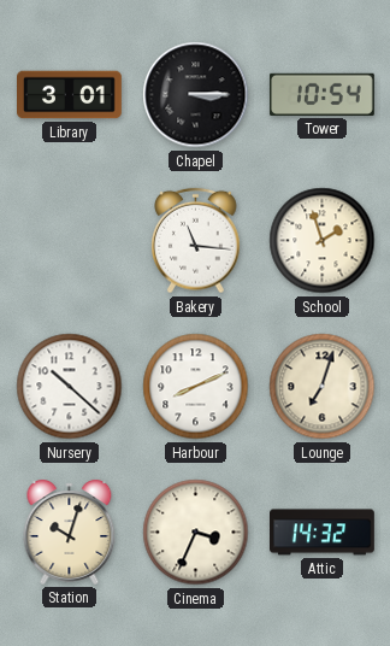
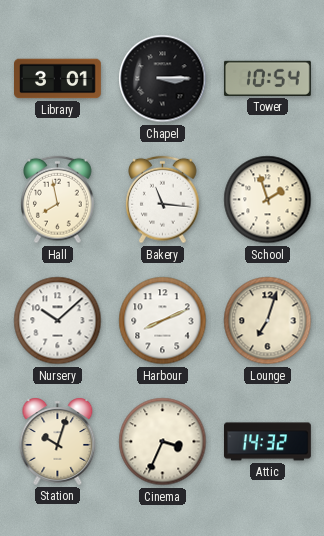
Hall: none -> 7:58 (58, 200)
Nursery: 10:22 -> 10:08 (58, 321)
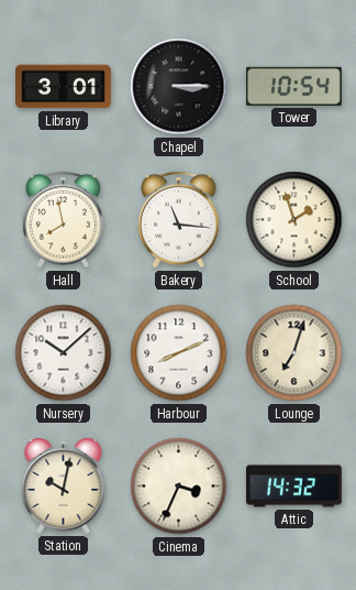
Station: 10:03 -> 10:02 (64, 485)
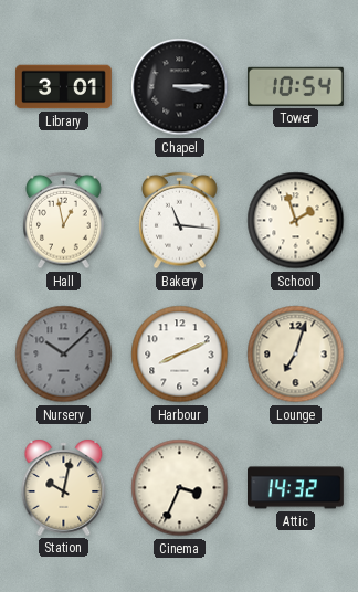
Hall: 7:58 -> 12:58 (64, 221)
Nursery dial: white -> grey (64, 355)
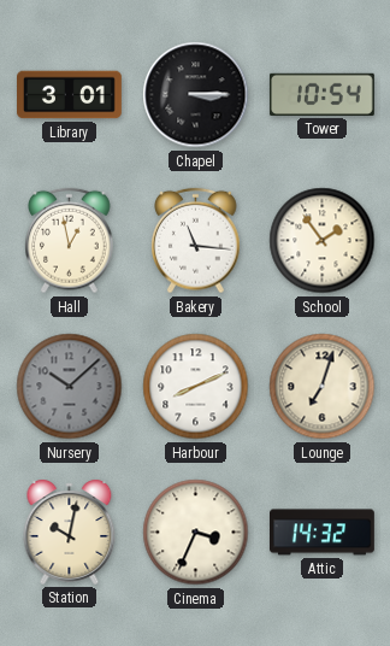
School: 1:57 -> 1:54 (323, 241)
